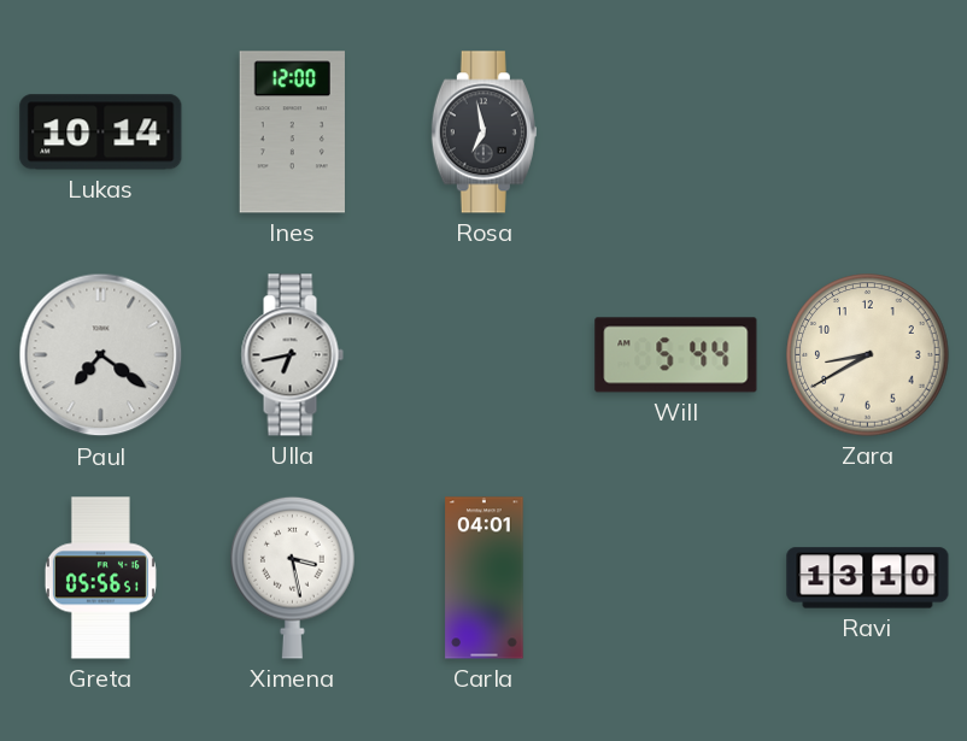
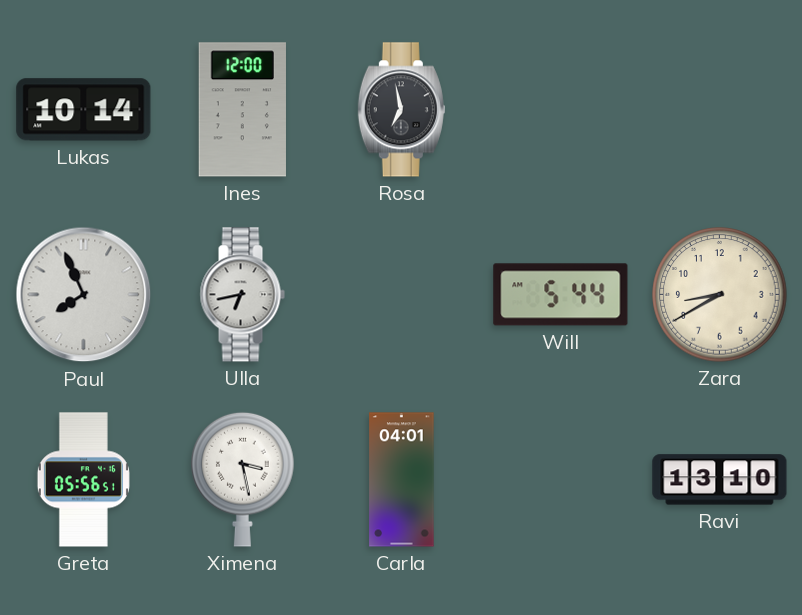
Paul: 7:21 -> 7:56 (84, 295)
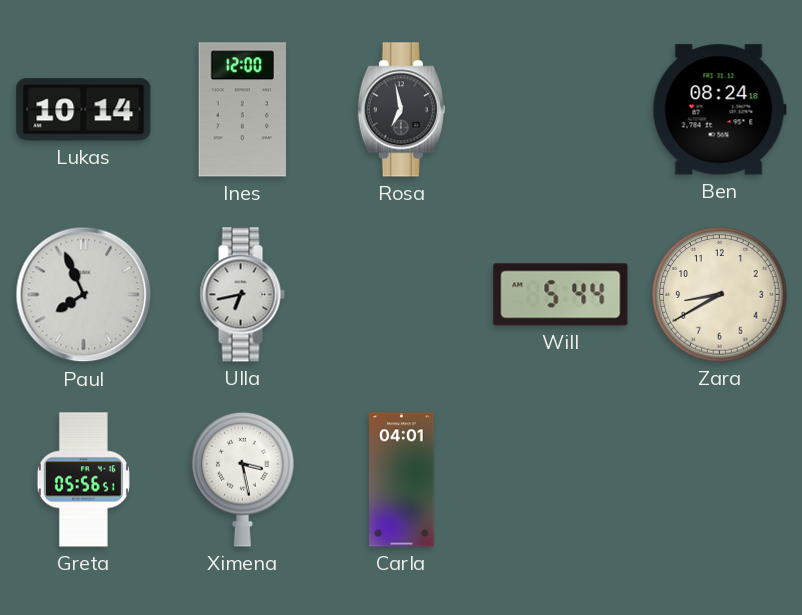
Ben: none -> 08:24 (719, 110)
Ravi: 13:10 -> none (720, 480)
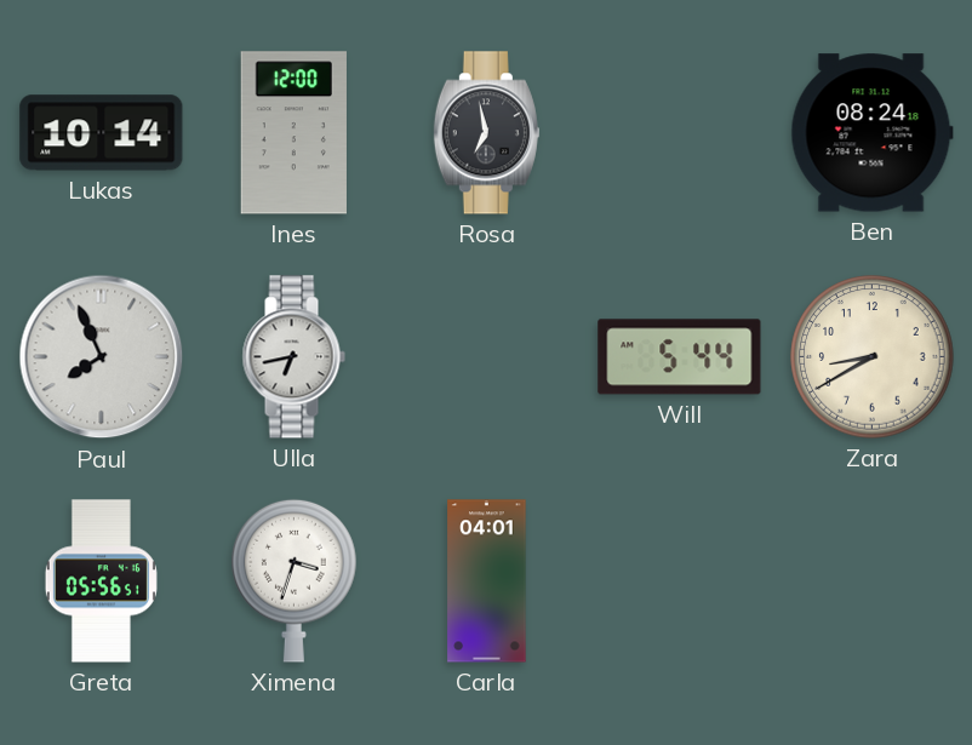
Ximena: 3:28 -> 3:33 (295, 580)
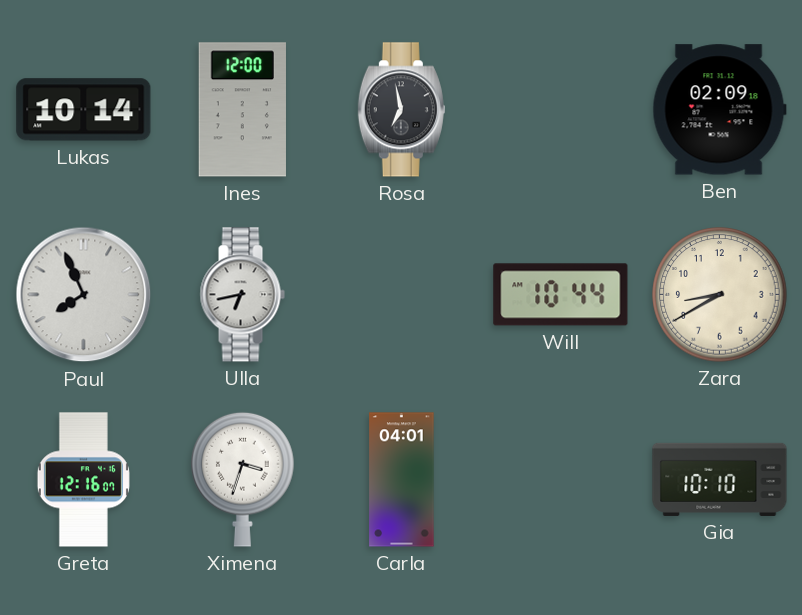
Ben: 08:24 -> 02:09 (719, 110)
Will: 5:44 -> 10:44 (561, 295)
Greta: 05:56 -> 12:16 (83, 480)
Gia: none -> 10:10 (720, 479)
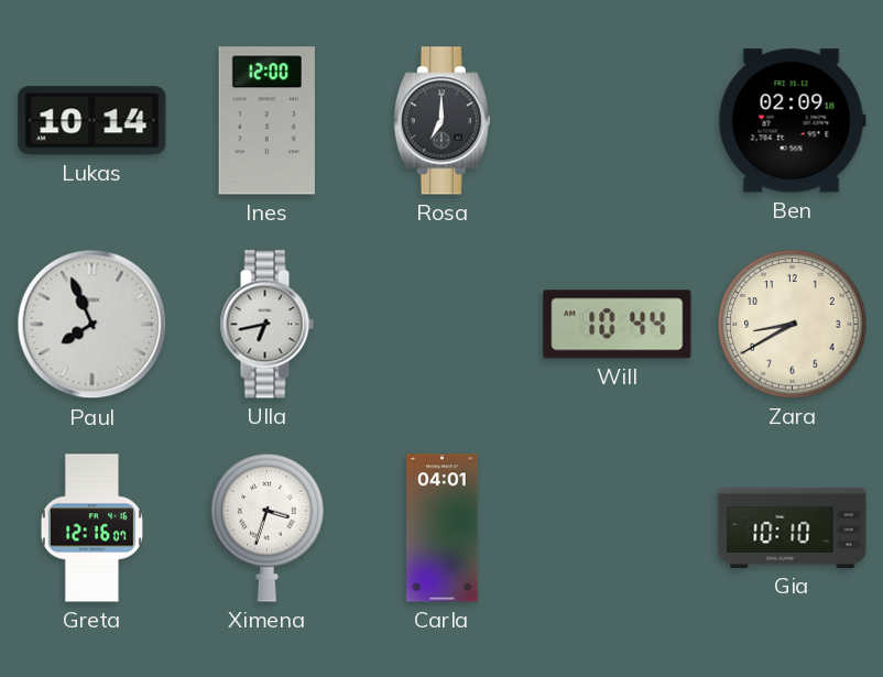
Rosa: 6:58 -> 7:00 (441, 121)
